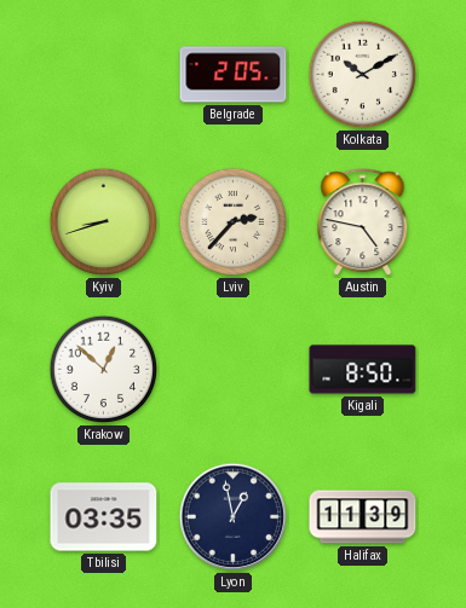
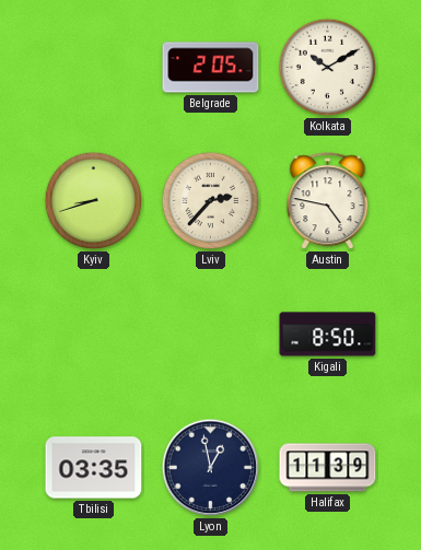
Krakow: 12:52 -> none (104, 370)
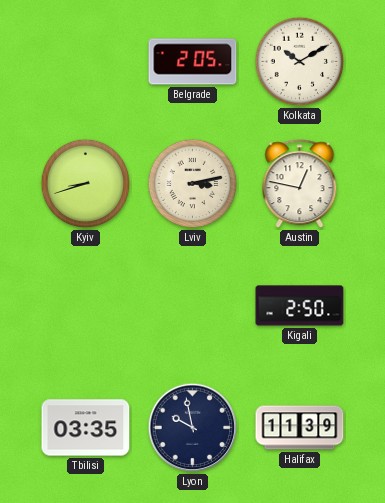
Lviv: 2:37 -> 3:13 (193, 184)
Austin: 4:47 -> 12:47 (300, 184)
Kigali: 8:50 -> 2:50 (300, 306)
Lyon: 12:58 -> 9:58 (193, 428)
